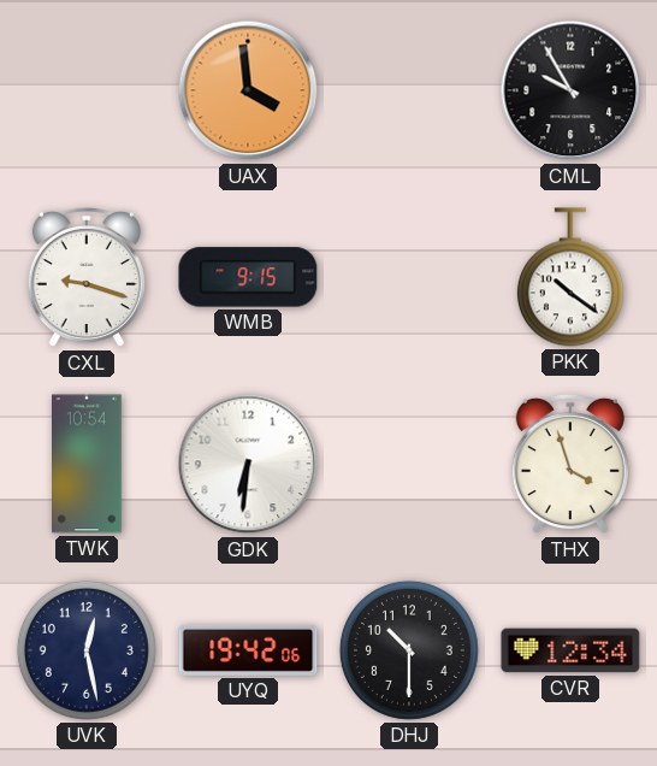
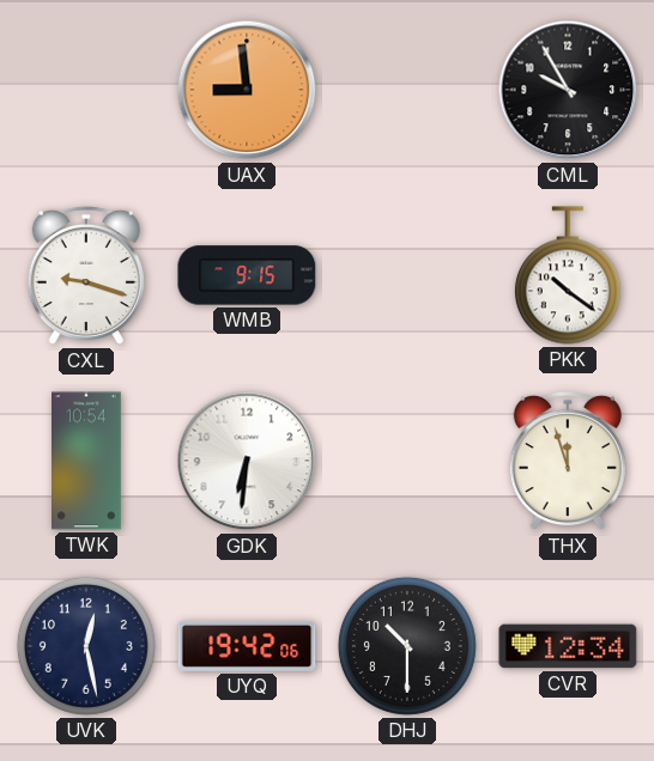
UAX: 3:59 -> 8:59 (247, 90)
THX: 3:57 -> 11:57 (568, 461)
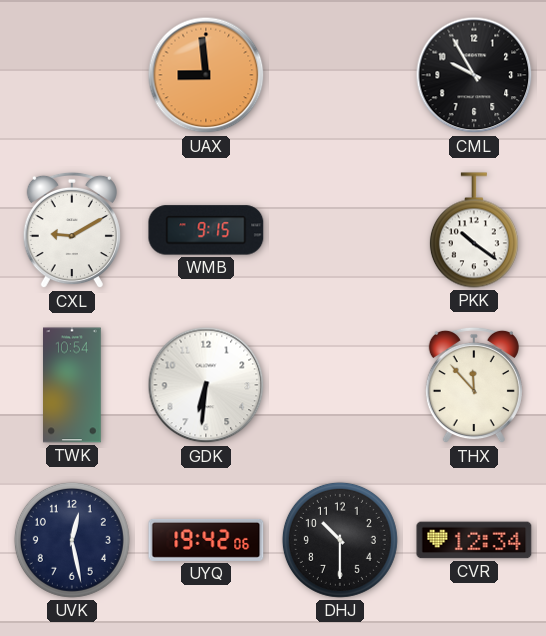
CXL: 9:18 -> 9:10 (72, 230)
THX: 11:57 -> 11:53 (474, 385)
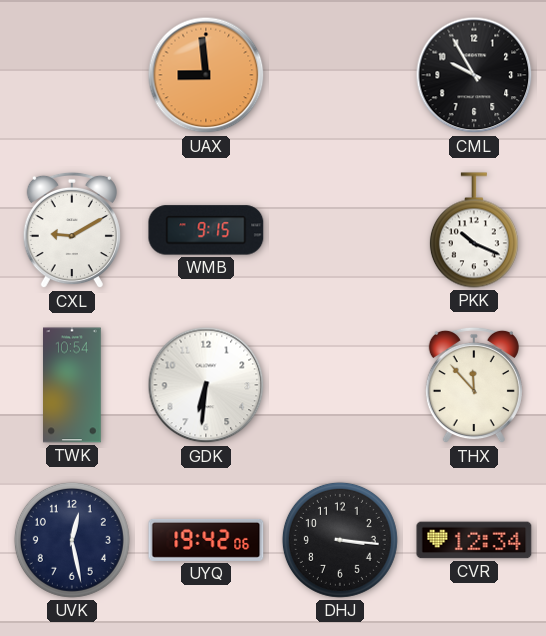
PKK: 10:21 -> 10:19 (474, 230)
DHJ: 10:30 -> 3:16 (340, 540)
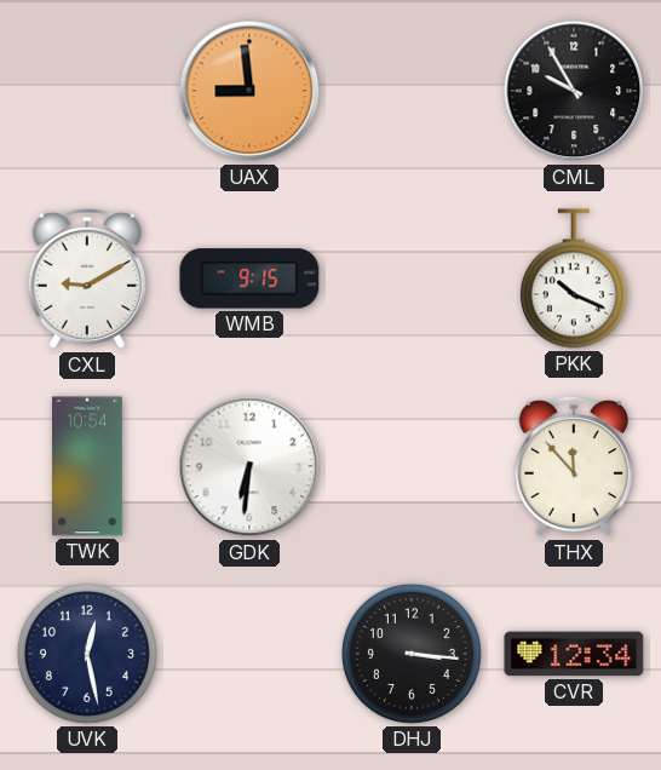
UYQ: 19:42 -> none (206, 540)
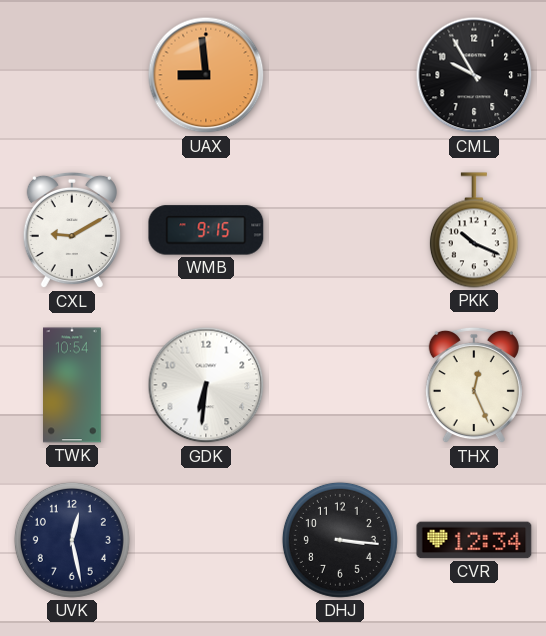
THX: 11:53 -> 12:26 (474, 385)
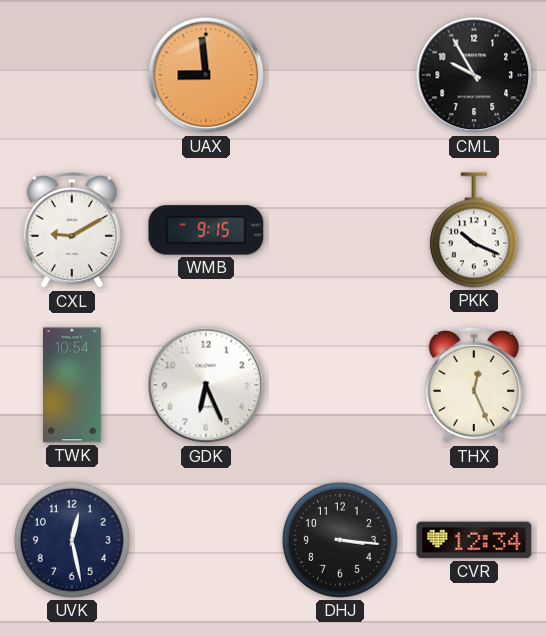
GDK: 6:31 -> 6:26 (206, 385)
